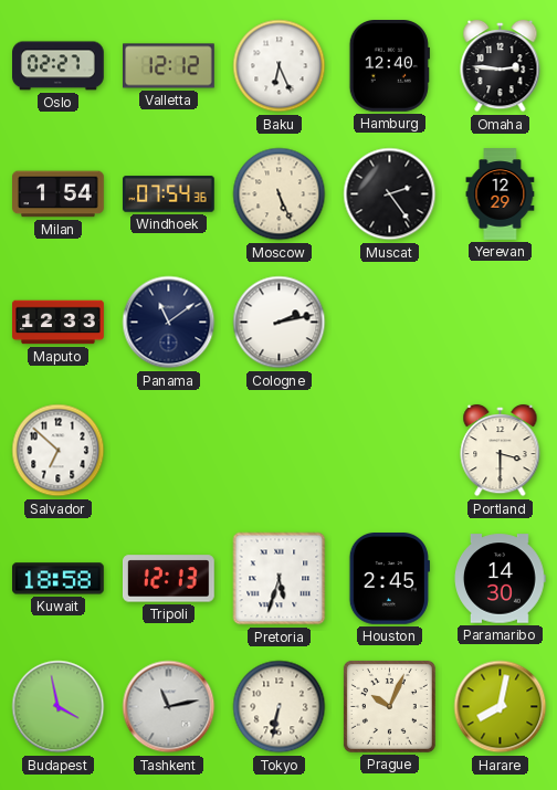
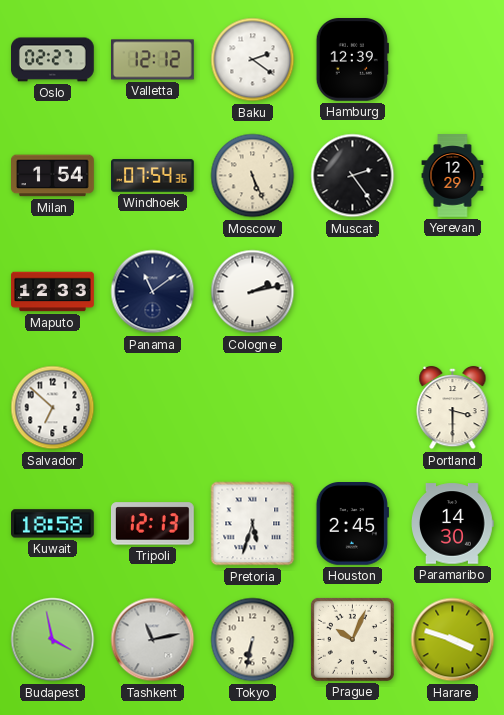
Baku: 6:26 -> 2:21 (253, 60)
Hamburg: 12:40 -> 12:39 (352, 60)
Omaha: 2:46 -> none (501, 66)
Harare: 8:02 -> 3:48 (453, 640)
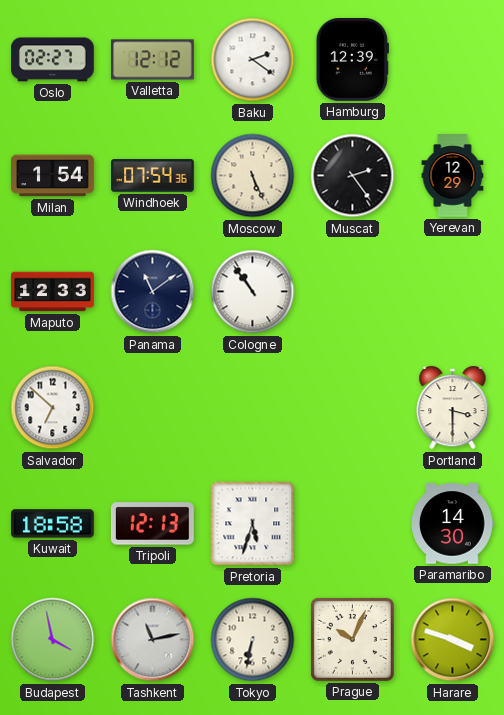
Cologne: 2:13 -> 10:54 (253, 292)
Houston: 2:45 -> none (352, 524)
